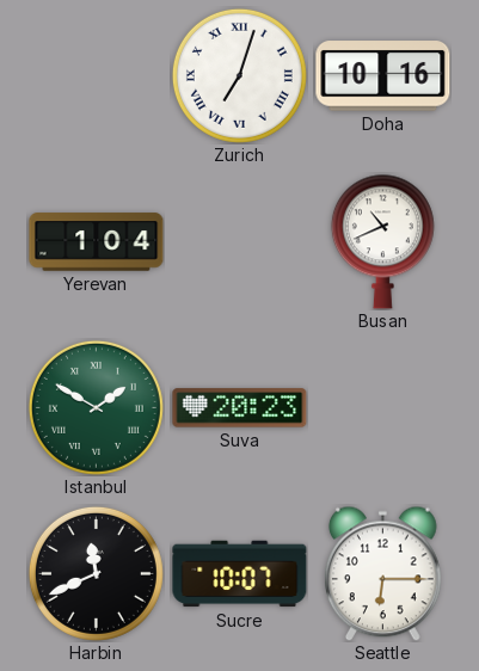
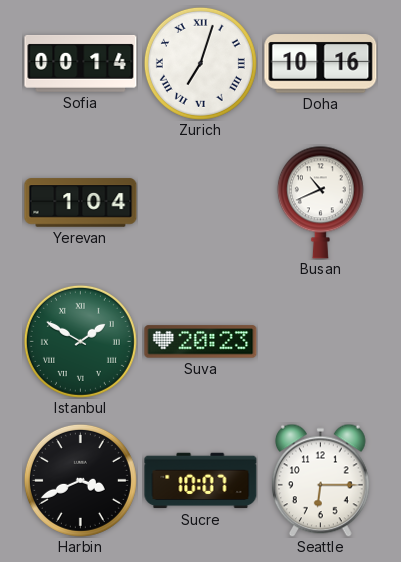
Sofia: none -> 00:14 (81, 63)
Harbin: 11:41 -> 3:41 (80, 480)
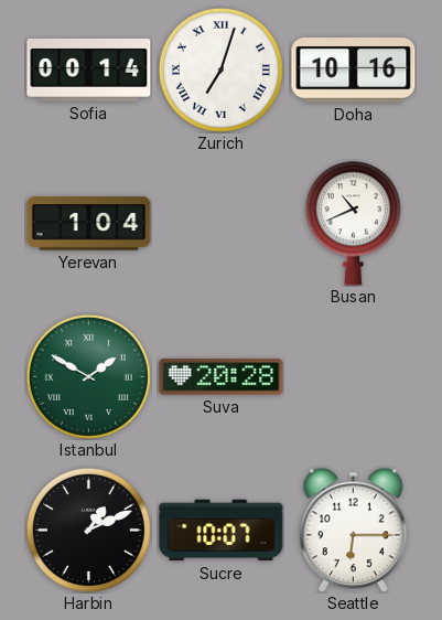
Suva: 20:23 -> 20:28 (222, 377)
Harbin: 3:41 -> 1:11 (88, 530)
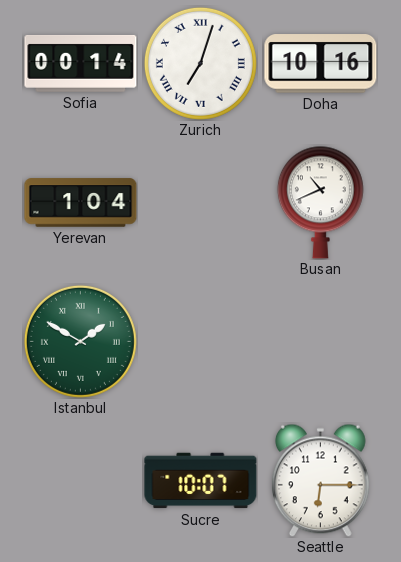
Suva: 20:28 -> none (222, 377)
Harbin: 1:11 -> none (88, 530)
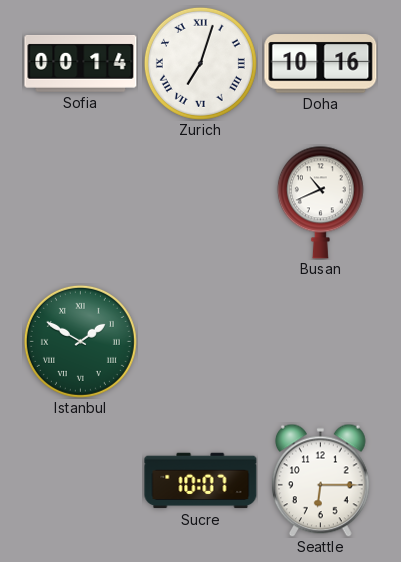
Yerevan: 1:04 -> none (81, 203)
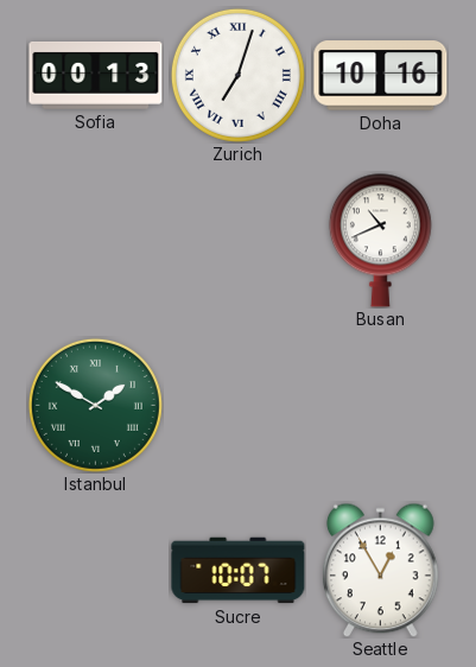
Sofia: 00:14 -> 00:13 (96, 75)
Seattle: 6:15 -> 12:55 (381, 570)
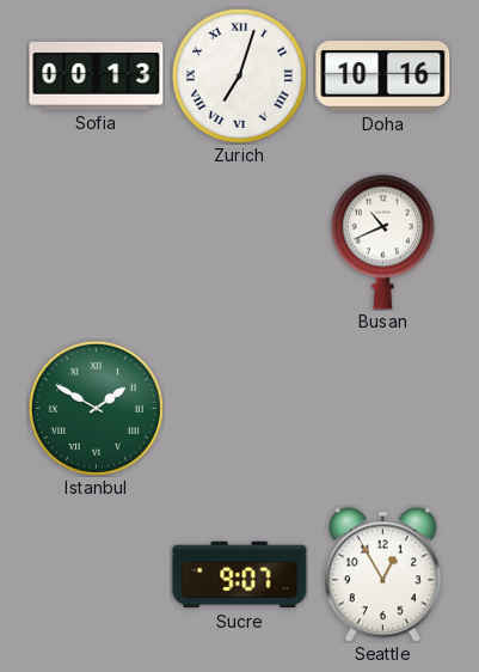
Sucre: 10:07 -> 9:07 (240, 575)
